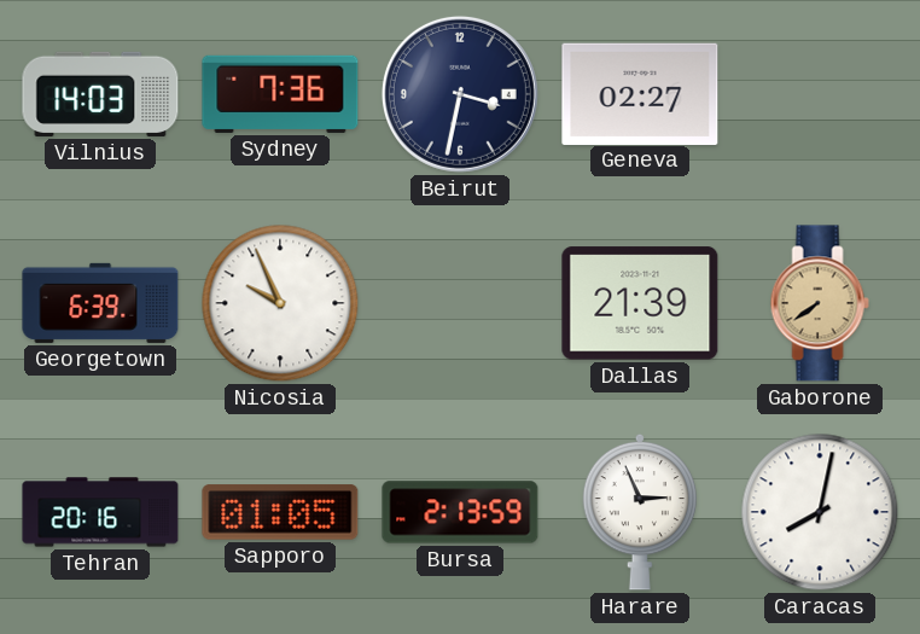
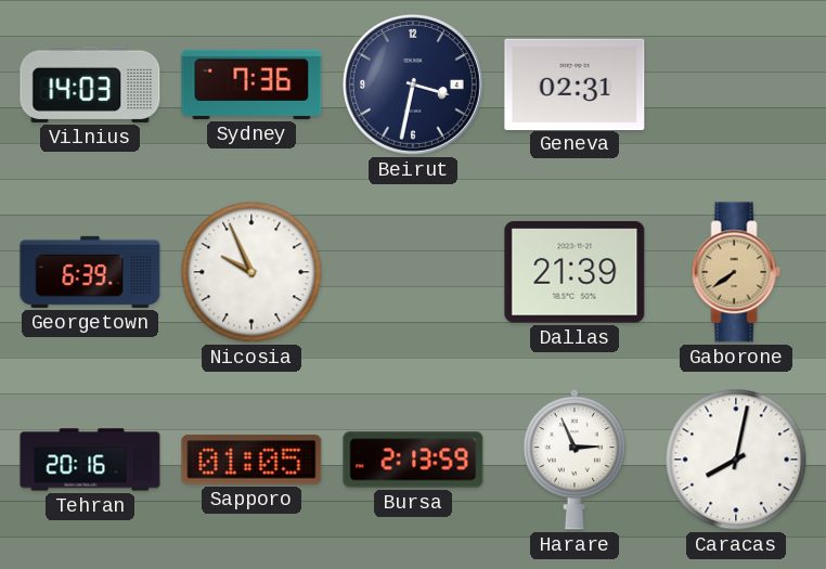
Geneva: 02:27 -> 02:31 (575, 83)
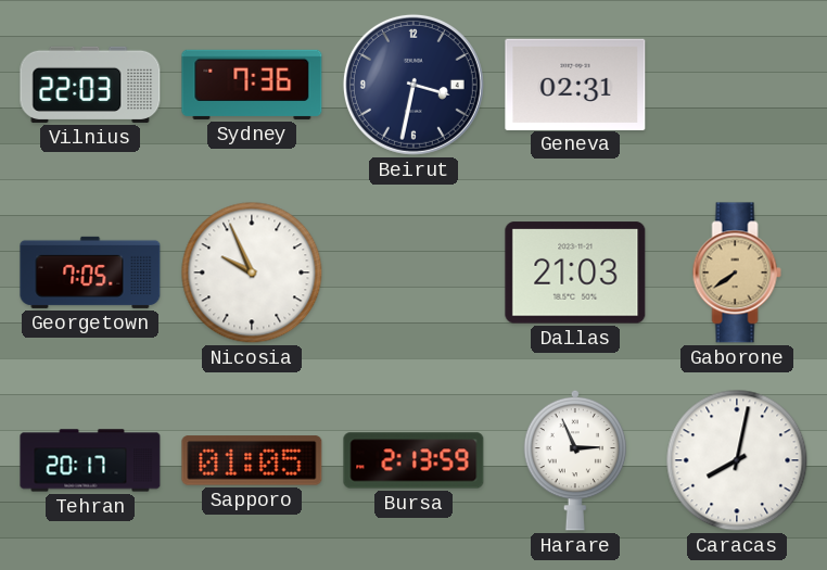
Vilnius: 14:03 -> 22:03 (90, 85)
Georgetown: 6:39 -> 7:05 (90, 273)
Dallas: 21:39 -> 21:03 (575, 273)
Tehran: 20:16 -> 20:17 (90, 460)
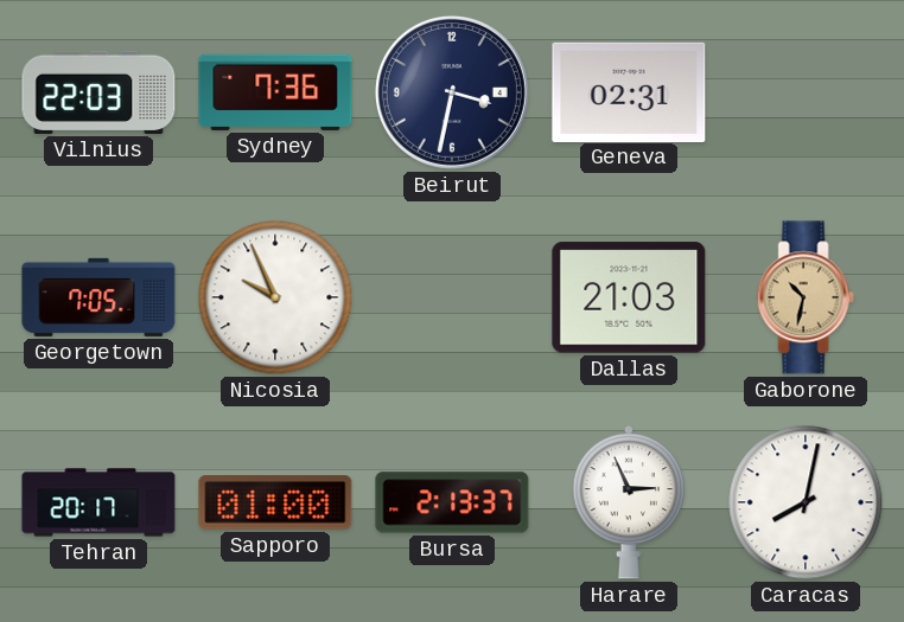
Gaborone: 7:39 -> 10:32 (806, 297)
Sapporo: 01:05 -> 01:00 (275, 502)
Bursa: 2:13:59 -> 2:13:37 (452, 502)
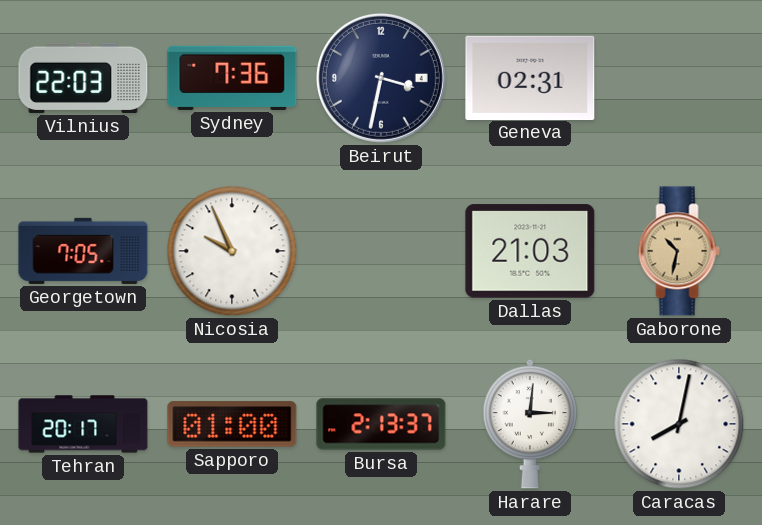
Harare: 2:56 -> 3:01 (530, 424)
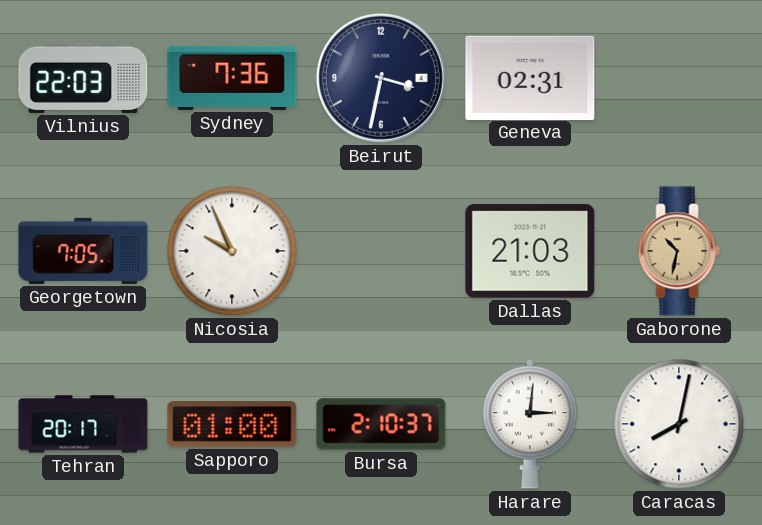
Bursa: 2:13 -> 2:10 (381, 424)
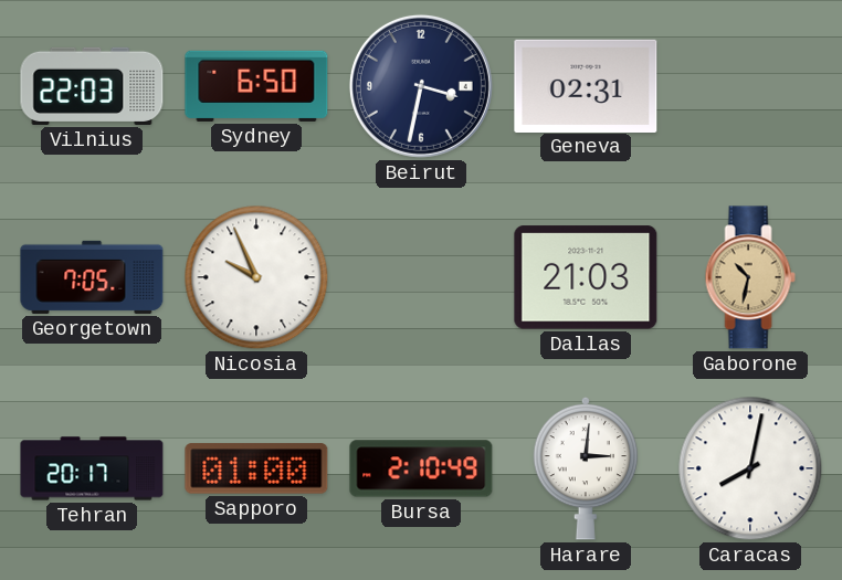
Sydney: 7:36 -> 6:50 (256, 86)
Bursa: 2:10:37 -> 2:10:49 (421, 468)
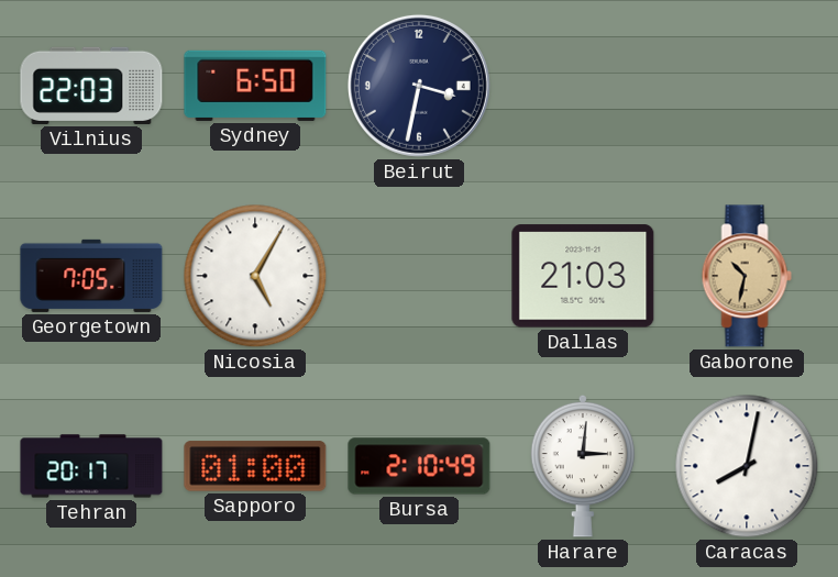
Geneva: 02:31 -> none (586, 85)
Nicosia: 9:56 -> 5:05 (255, 276)
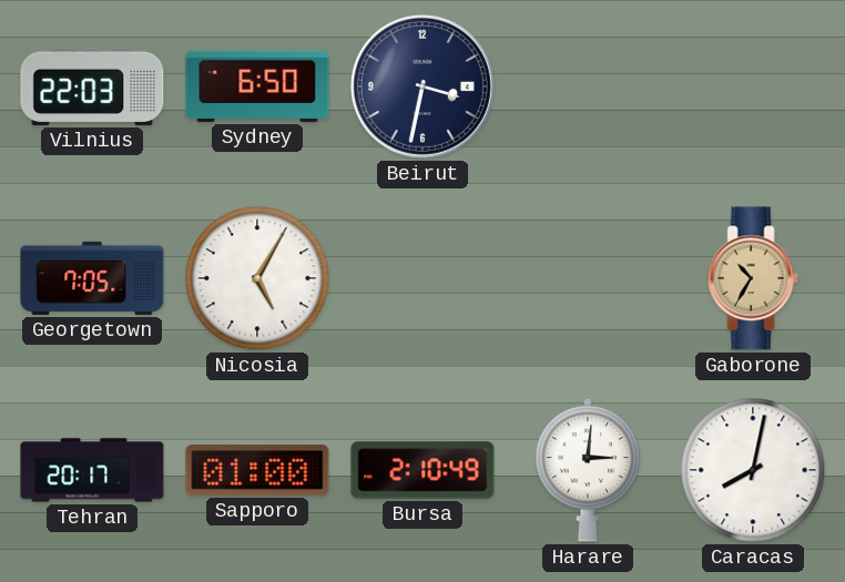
Dallas: 21:03 -> none (583, 276)
Gaborone: 10:32 -> 10:35 (753, 278)
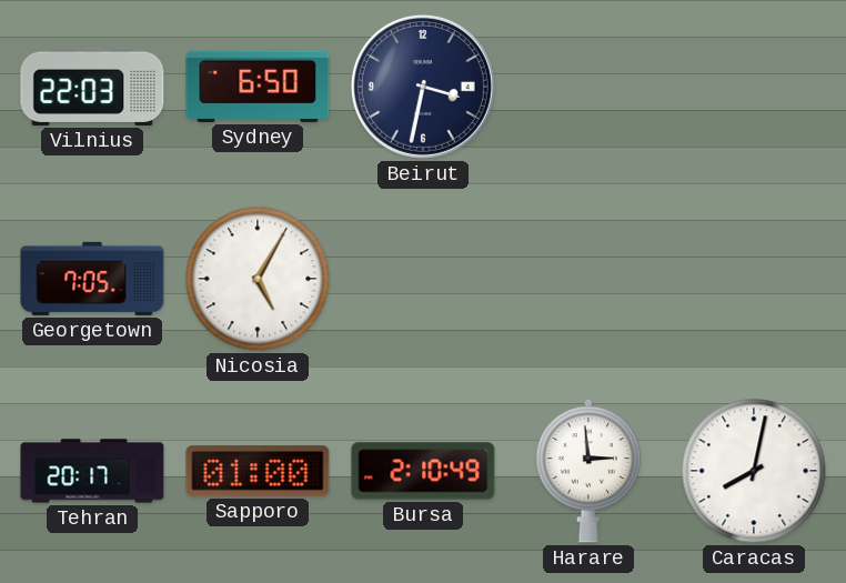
Gaborone: 10:35 -> none (753, 278)
Harare: 3:01 -> 2:59 (588, 471)
